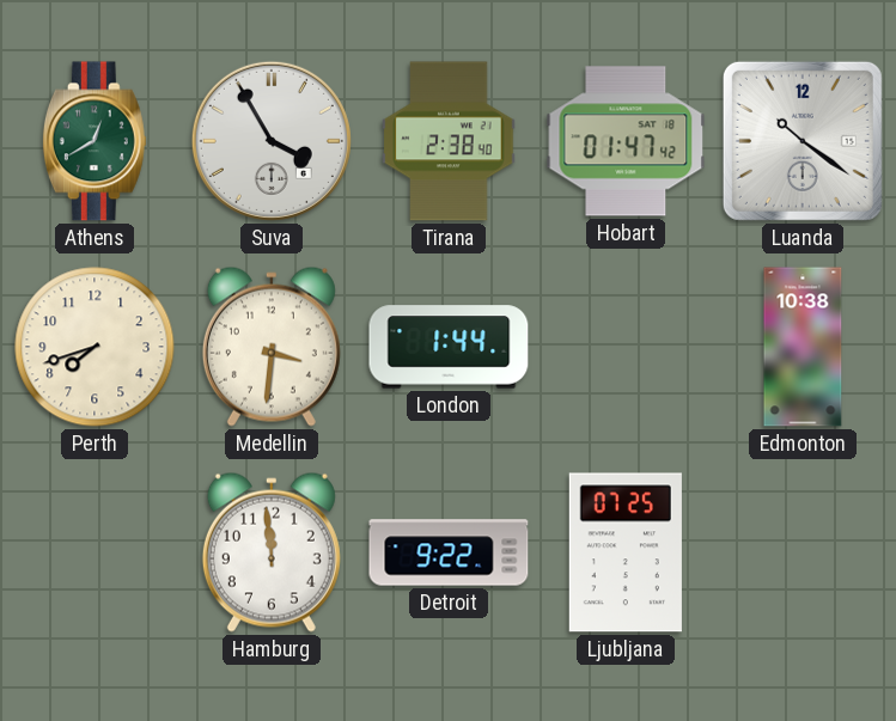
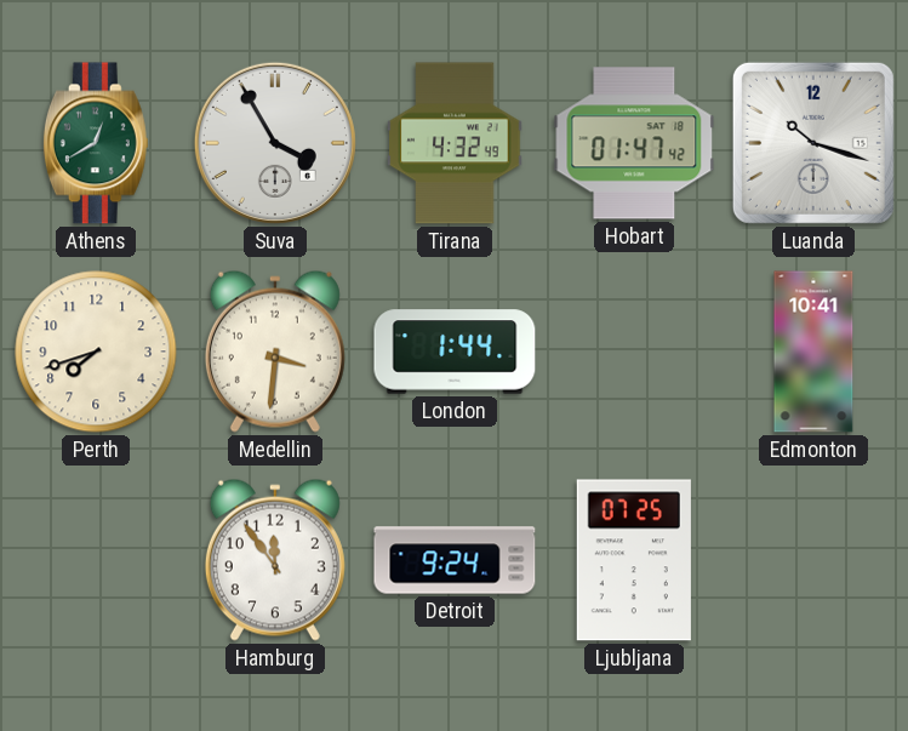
Tirana: 2:38 -> 4:32 (455, 143)
Luanda: 10:21 -> 10:18 (813, 143)
Edmonton: 10:38 -> 10:41 (813, 352)
Hamburg: 11:59 -> 11:54 (275, 560)
Detroit: 9:22 -> 9:24 (455, 560)
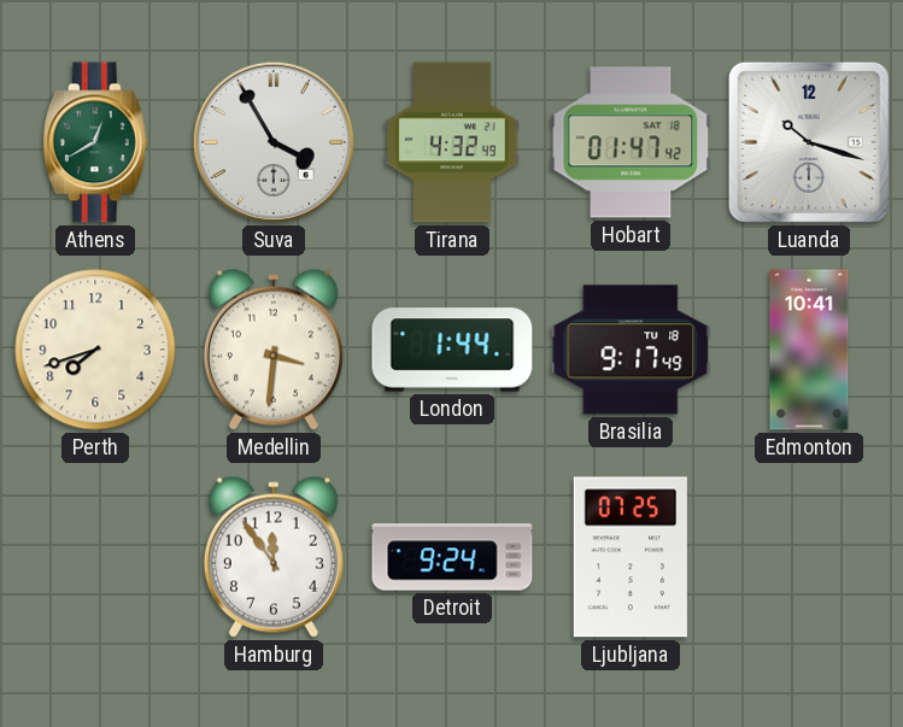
Brasilia: none -> 9:17 (631, 350)
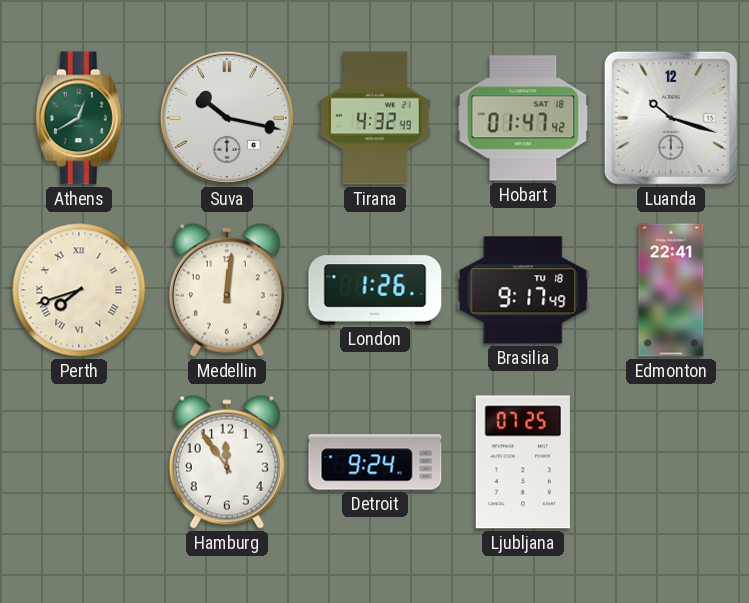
Suva: 3:55 -> 10:17 (227, 118)
Perth numerals: Arabic -> Roman (79, 290)
Medellin: 3:31 -> 12:01 (227, 290)
London: 1:44 -> 1:26 (375, 290)
Edmonton: 10:41 -> 22:41 (671, 290)
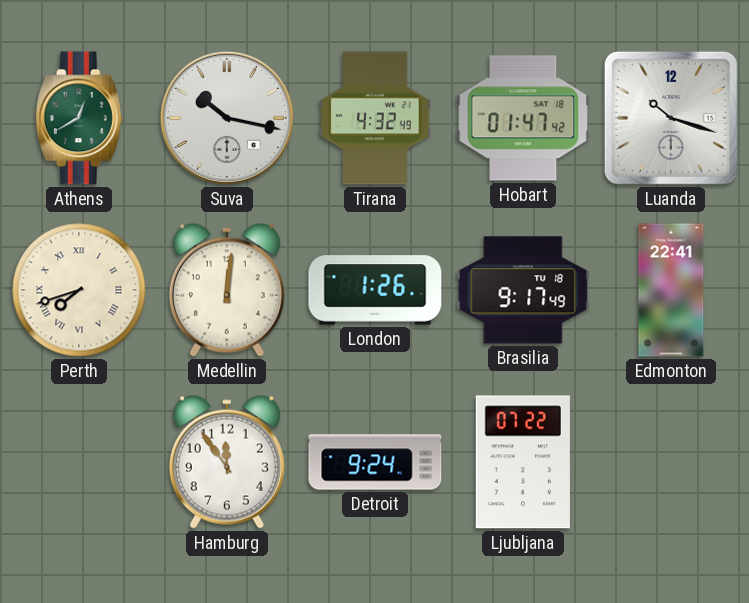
Ljubljana: 07:25 -> 07:22 (523, 462)
